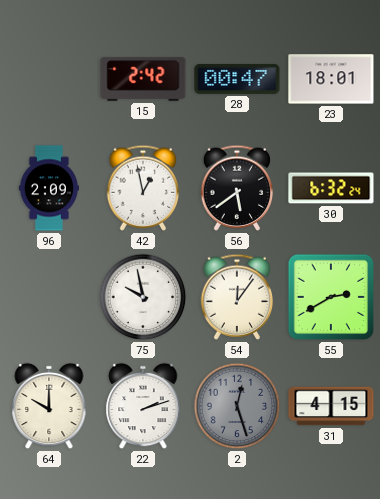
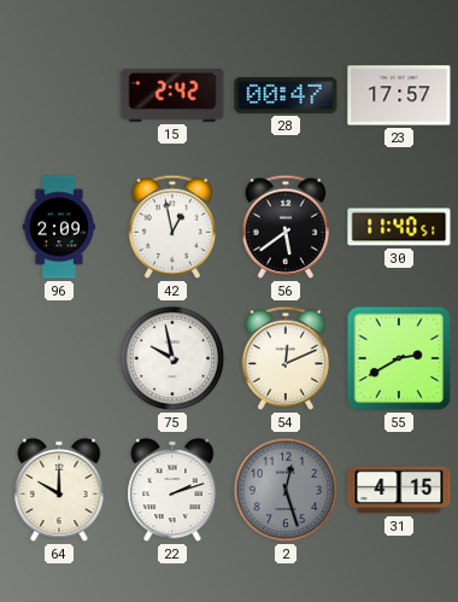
23: 18:01 -> 17:57 (399, 95)
30: 6:32 -> 11:40 (399, 227)
54: 12:06 -> 12:11 (286, 358)
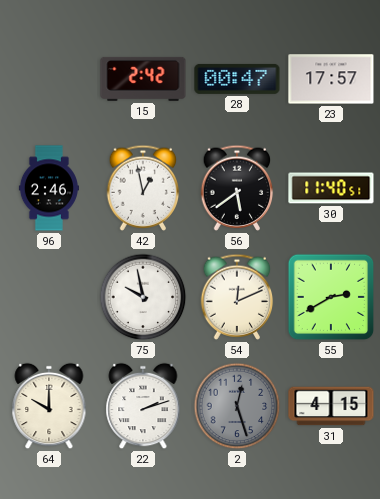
96: 2:09 -> 2:46 (49, 188)
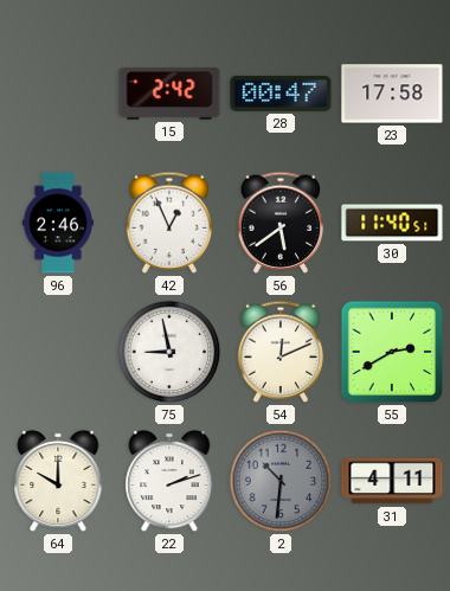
23: 17:57 -> 17:58 (392, 94)
42: 12:58 -> 12:56 (169, 223)
75: 9:58 -> 8:58 (169, 352)
2: 12:27 -> 10:31 (281, 481)
31: 4:15 -> 4:11 (392, 481)
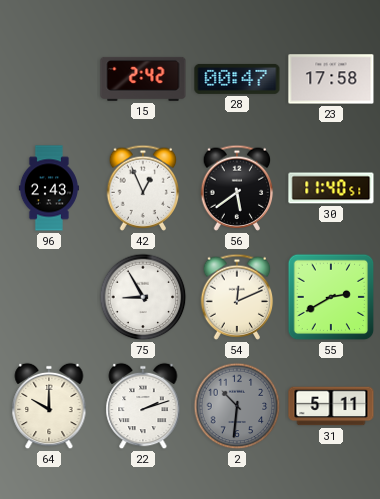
96: 2:46 -> 2:43 (49, 188)
75: 8:58 -> 8:55 (143, 297)
31: 4:11 -> 5:11 (331, 406)
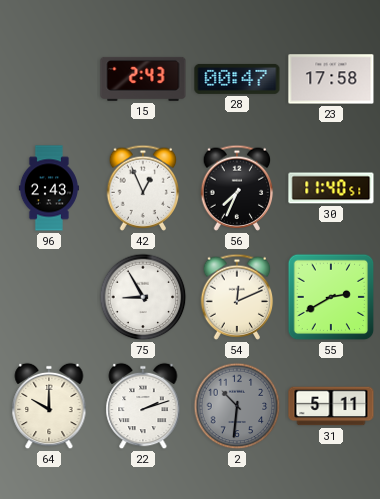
15: 2:42 -> 2:43 (143, 79)
56: 5:39 -> 7:34 (237, 188)
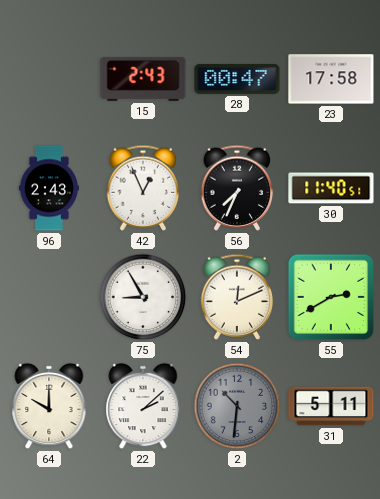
22: 2:12 -> 2:08 (143, 406)
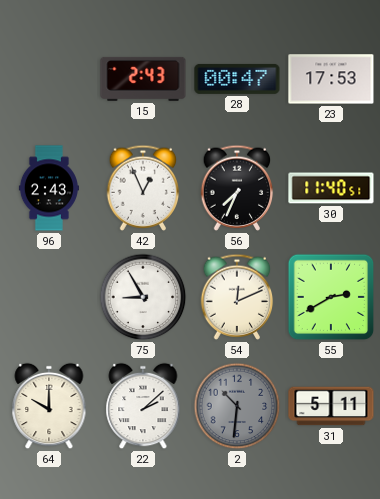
23: 17:58 -> 17:53 (331, 79)
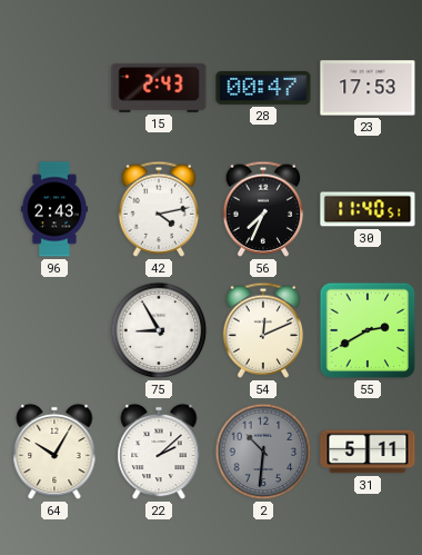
42: 12:56 -> 4:13 (159, 209)
64: 10:00 -> 10:05 (54, 452)
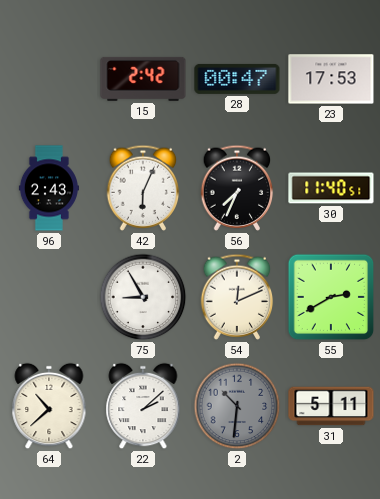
15: 2:43 -> 2:42 (143, 79)
42: 4:13 -> 6:04 (143, 188)
64: 10:05 -> 10:38 (49, 406)
